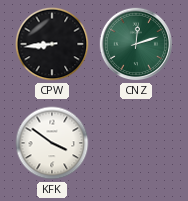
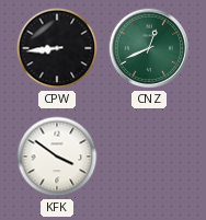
CNZ: 12:12 -> 12:41 (149, 48)
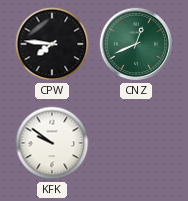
CPW: 8:44 -> 7:46 (52, 44)
KFK: 3:51 -> 9:51 (52, 143)
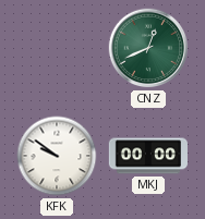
CPW: 7:46 -> none (52, 44)
MKJ: none -> 00:00 (148, 156)
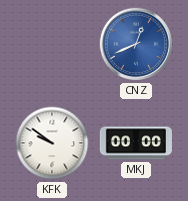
CNZ dial: green -> blue (136, 44)
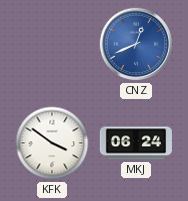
KFK: 9:51 -> 3:51 (52, 143)
MKJ: 00:00 -> 06:24 (136, 143)
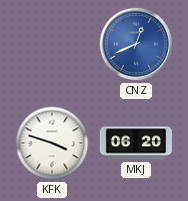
KFK: 3:51 -> 3:48 (52, 143)
MKJ: 06:24 -> 06:20 (136, 143)
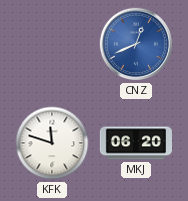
KFK: 3:48 -> 11:48 (52, 143)
